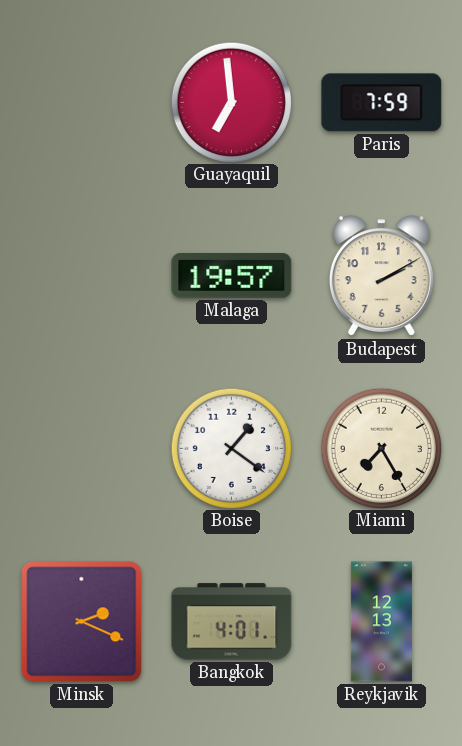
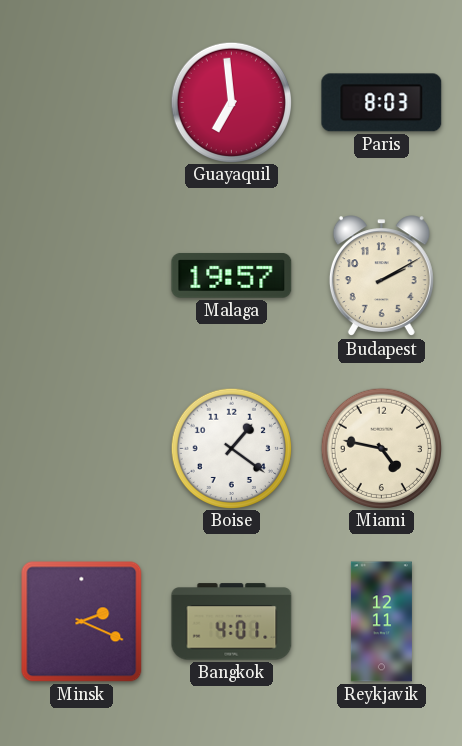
Paris: 7:59 -> 8:03 (382, 103)
Miami: 7:25 -> 4:47 (381, 448)
Reykjavik: 12:13 -> 12:11 (381, 622)
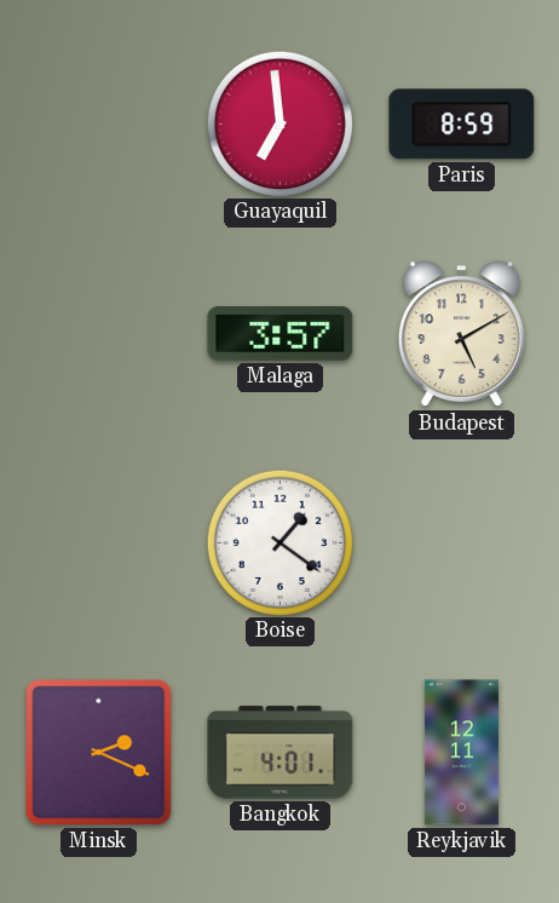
Paris: 8:03 -> 8:59 (462, 125)
Malaga: 19:57 -> 3:57 (281, 334)
Budapest: 2:10 -> 5:10 (461, 334)
Miami: 4:47 -> none (381, 448)
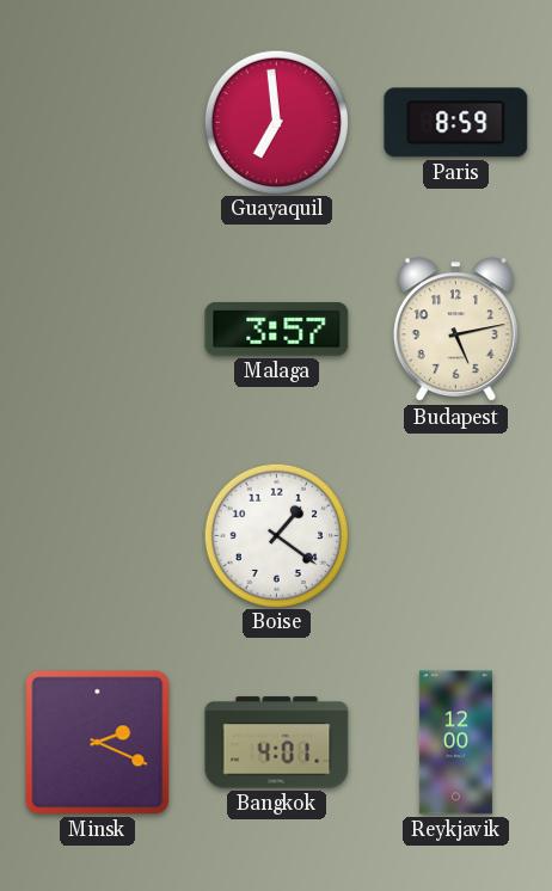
Budapest: 5:10 -> 5:13 (455, 330)
Reykjavik: 12:11 -> 12:00 (455, 743)
